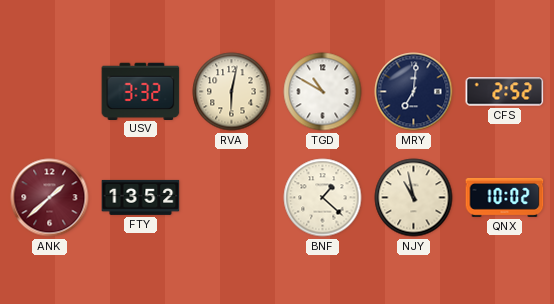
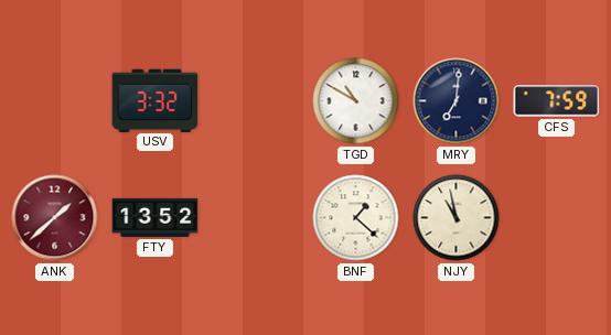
RVA: 6:02 -> none (232, 92)
CFS: 2:52 -> 7:59 (557, 101)
QNX: 10:02 -> none (505, 197)
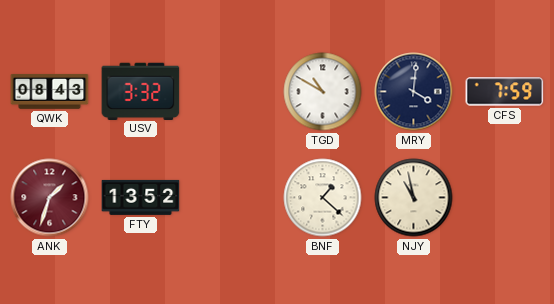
QWK: none -> 08:43 (50, 91)
MRY: 7:01 -> 4:01 (414, 92)
ANK: 1:38 -> 1:33 (50, 198)
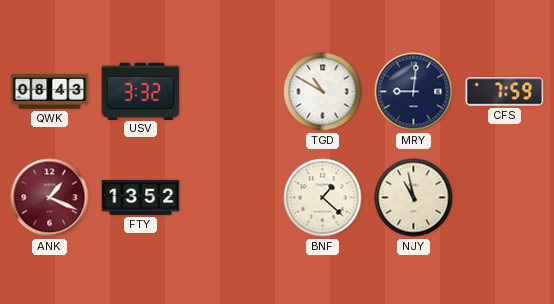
MRY: 4:01 -> 9:01 (414, 92)
ANK: 1:33 -> 1:19 (50, 198)
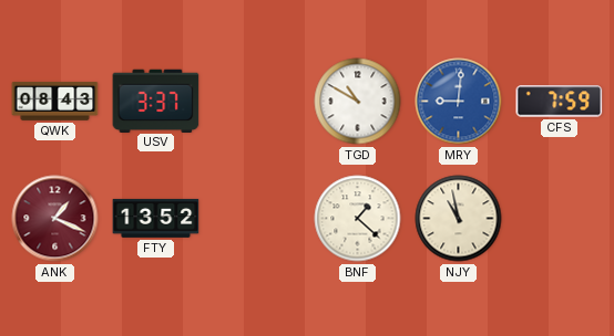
USV: 3:32 -> 3:37 (156, 101)
MRY dial: navy -> blue (459, 102)
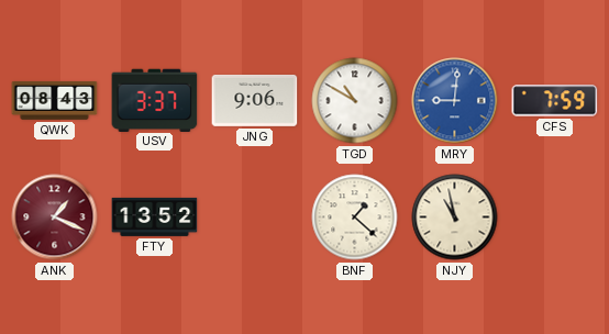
JNG: none -> 9:06 (255, 101)
